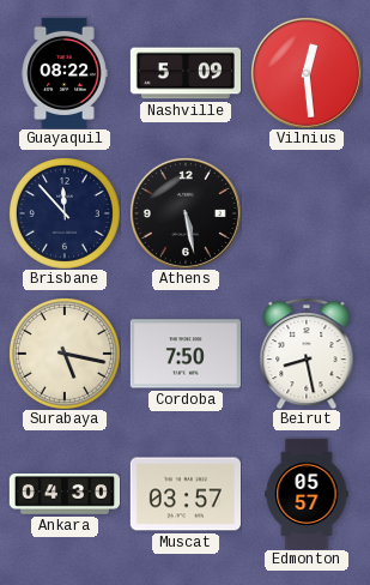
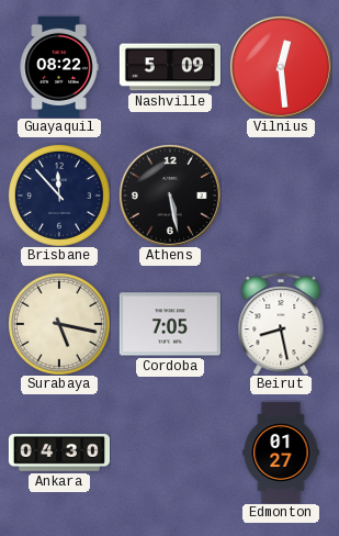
Cordoba: 7:50 -> 7:05 (170, 324)
Muscat: 03:57 -> none (186, 494)
Edmonton: 05:57 -> 01:27 (281, 451)
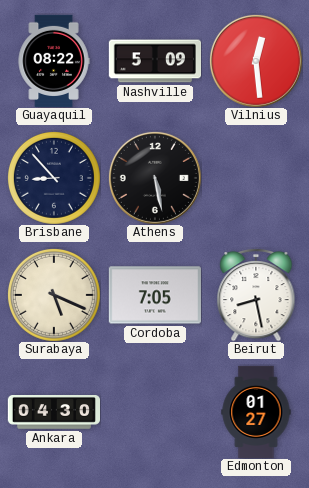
Brisbane: 11:53 -> 8:53 (54, 178)
Surabaya: 5:17 -> 5:19 (54, 295)
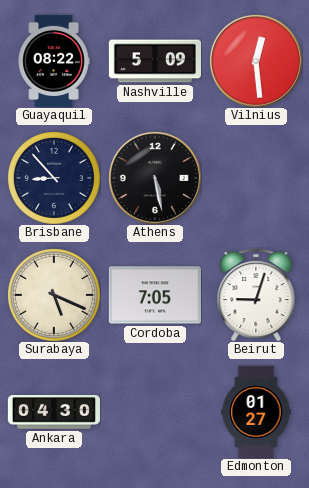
Beirut: 8:28 -> 9:03 (256, 295)
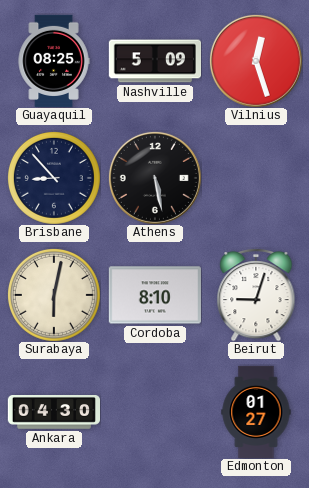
Guayaquil: 08:22 -> 08:25 (54, 60)
Vilnius: 12:29 -> 12:27 (256, 61)
Surabaya: 5:19 -> 6:02 (54, 295)
Cordoba: 7:05 -> 8:10 (155, 295)
